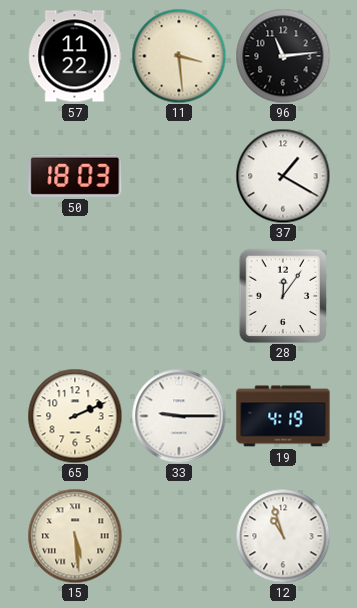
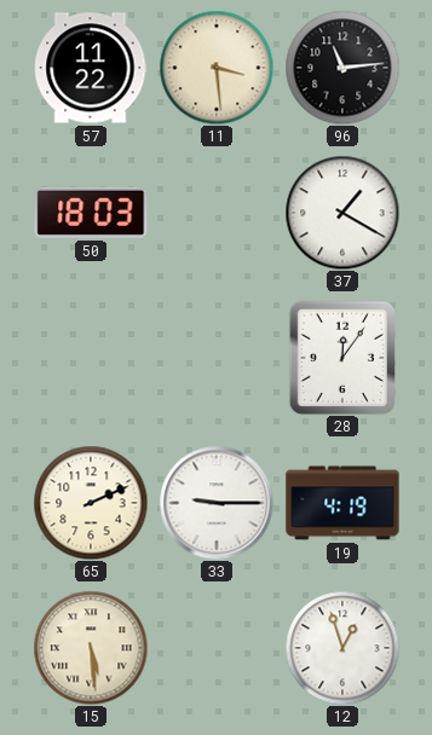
12: 10:57 -> 12:57 (342, 648)
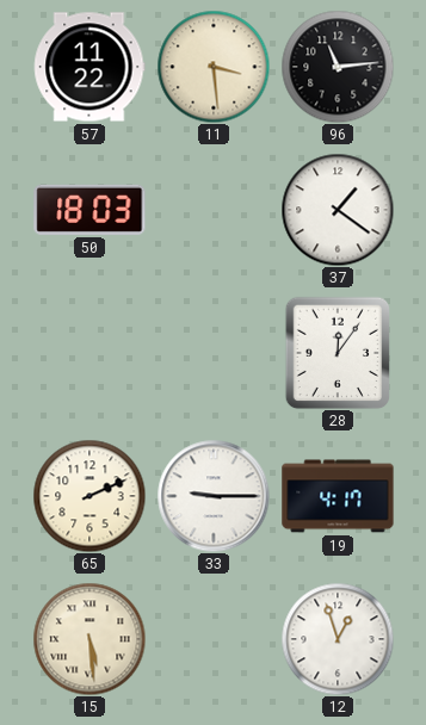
37: 1:20 -> 1:21 (338, 210)
19: 4:19 -> 4:17 (338, 496)
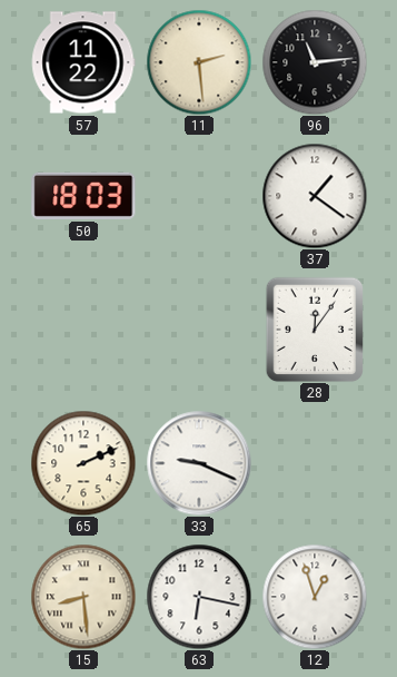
11: 3:29 -> 2:29 (199, 62)
33: 9:15 -> 9:19 (199, 463)
19: 4:17 -> none (338, 496)
15: 5:29 -> 8:29 (83, 597)
63: none -> 6:17 (199, 597)
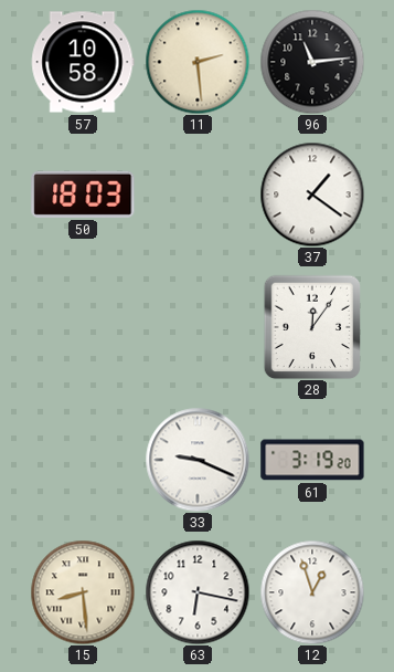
57: 11:22 -> 10:58 (83, 62)
65: 2:11 -> none (83, 463)
61: none -> 3:19 (312, 460)
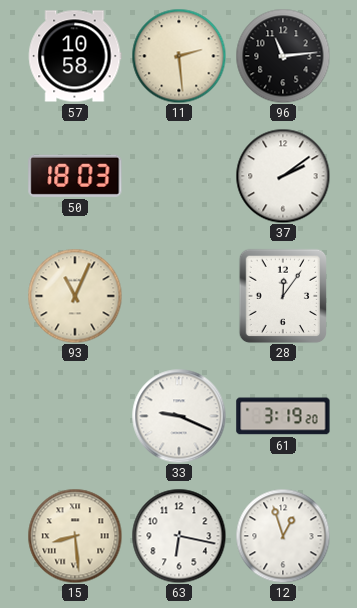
37: 1:21 -> 2:09 (283, 176)
93: none -> 11:04 (75, 296)
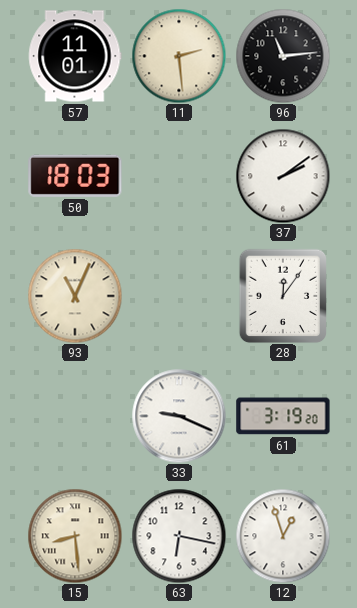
57: 10:58 -> 11:01 (75, 56)
